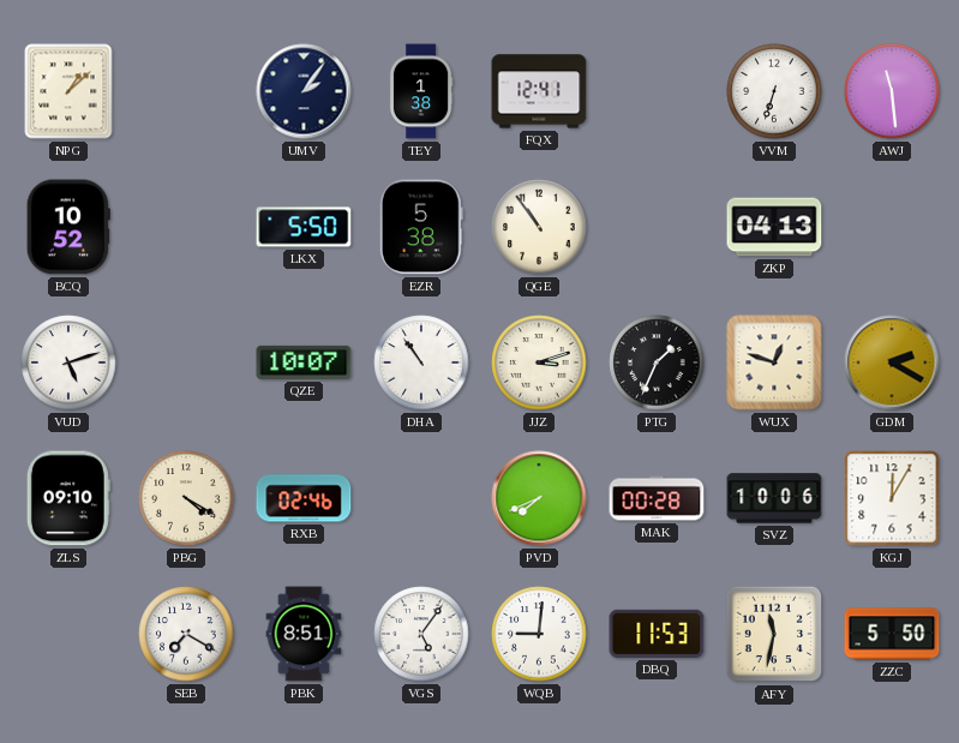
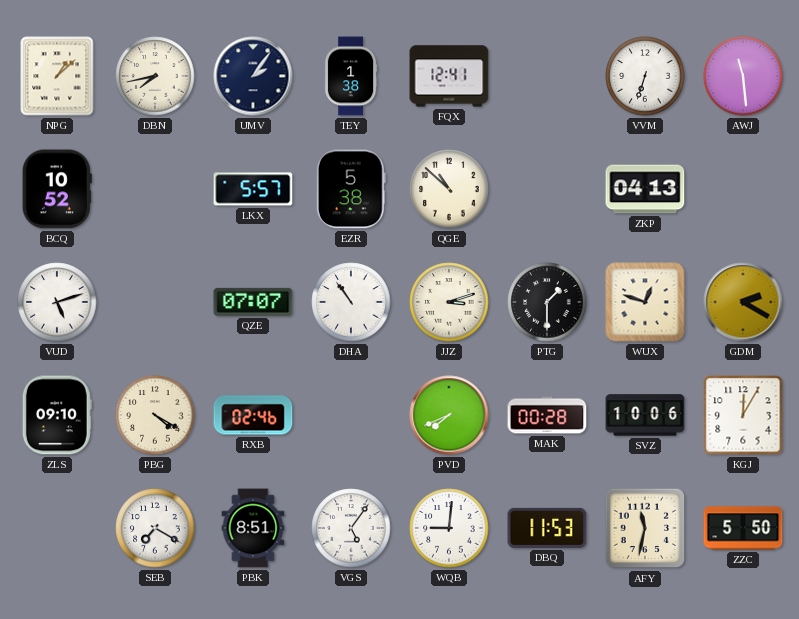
DBN: none -> 7:43 (155, 76)
LKX: 5:50 -> 5:57 (253, 189)
QGE: 10:54 -> 10:52 (449, 189)
QZE: 10:07 -> 07:07 (253, 302)
PTG: 1:34 -> 1:30 (547, 302)
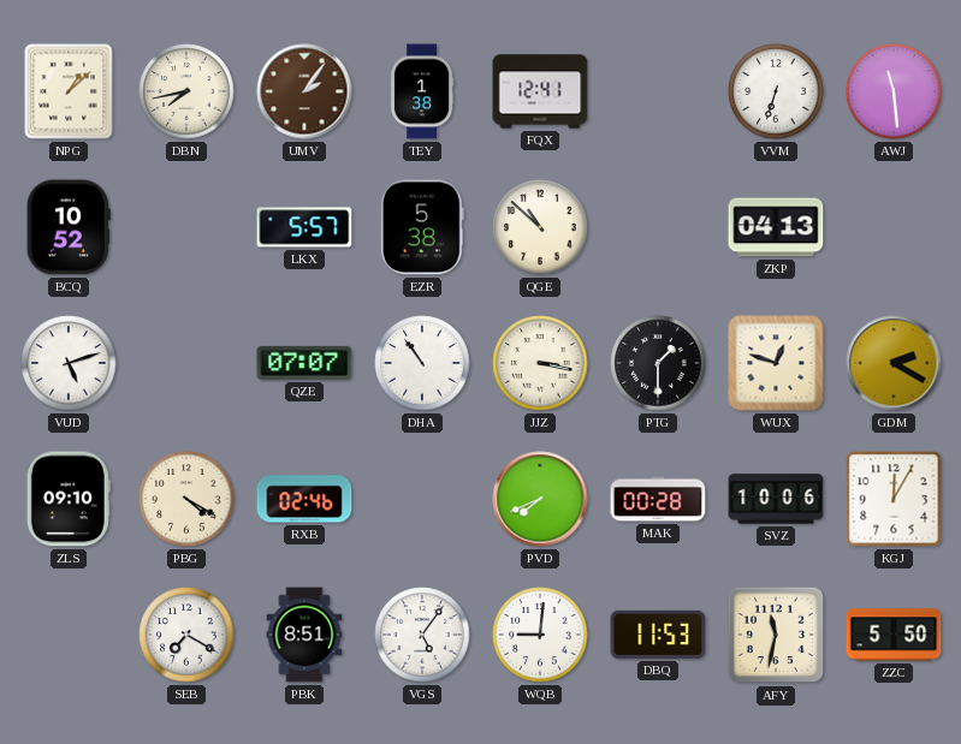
UMV dial: navy -> brown (304, 91)
JJZ: 3:12 -> 3:17 (540, 363)
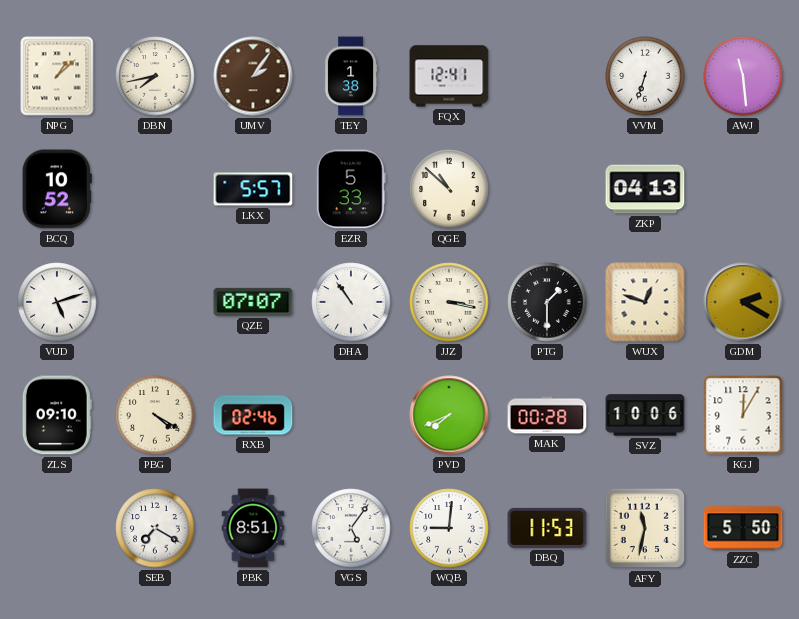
EZR: 5:38 -> 5:33 (351, 189)
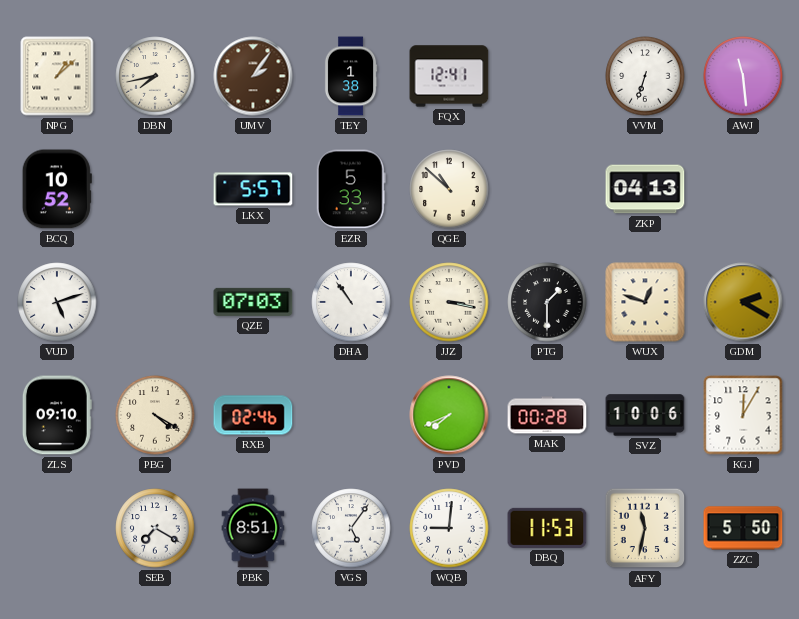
QZE: 07:07 -> 07:03 (253, 302)
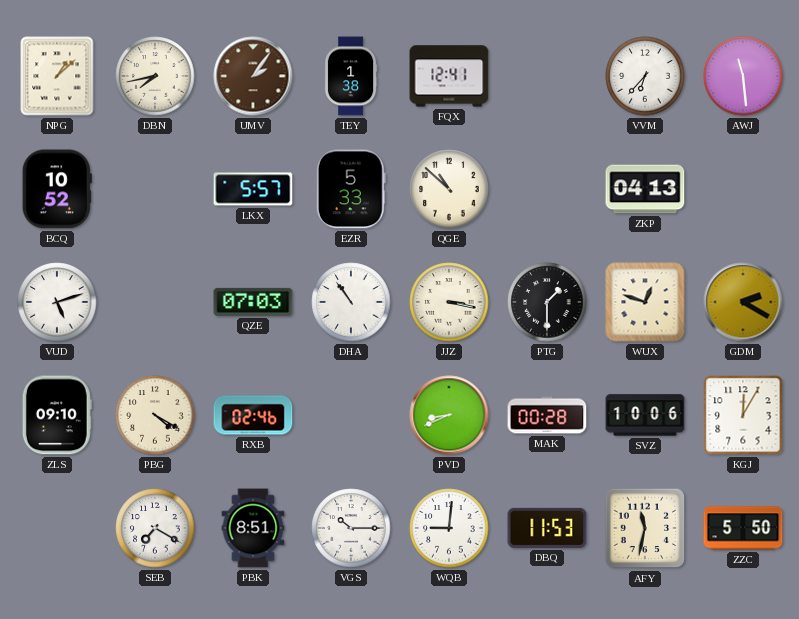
VVM: 6:33 -> 6:37 (645, 76)
PVD: 7:41 -> 8:41 (449, 415)
VGS: 5:06 -> 10:15 (351, 528)
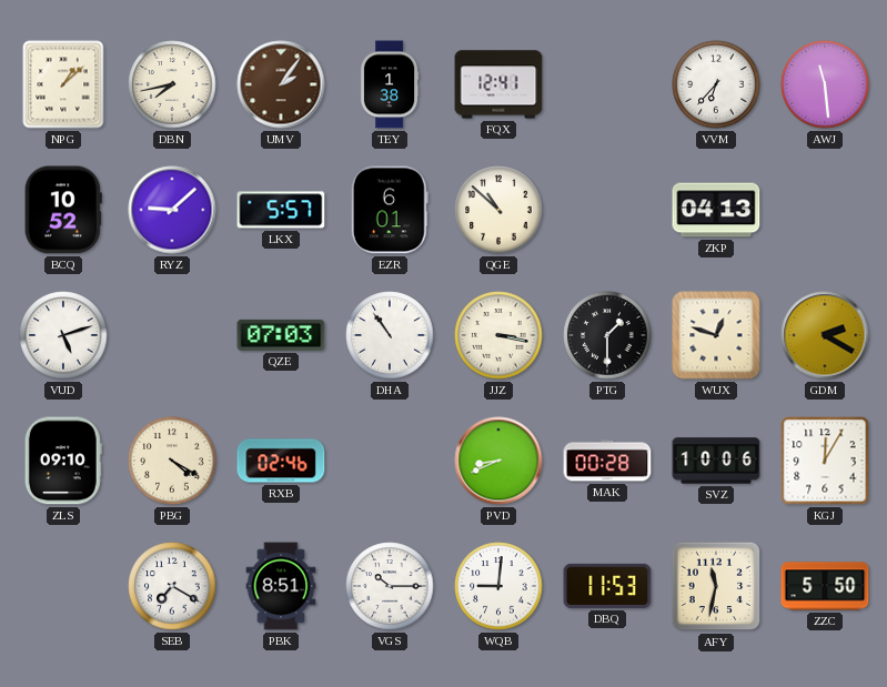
RYZ: none -> 9:08 (172, 210)
EZR: 5:33 -> 6:01 (390, 210)
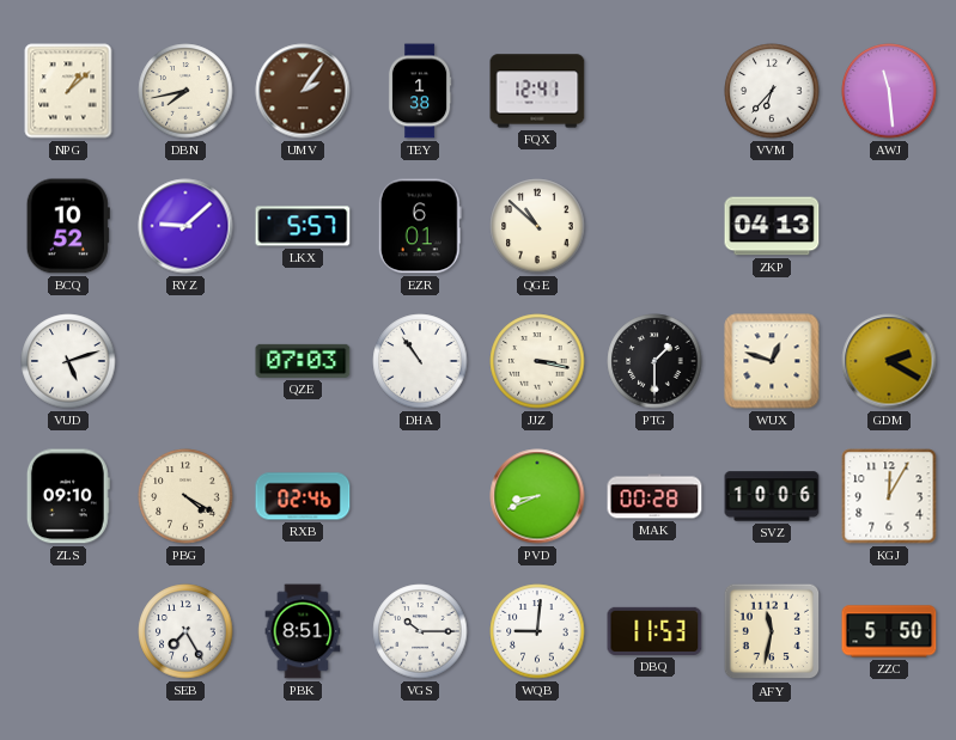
SEB: 7:20 -> 7:25 (185, 631)
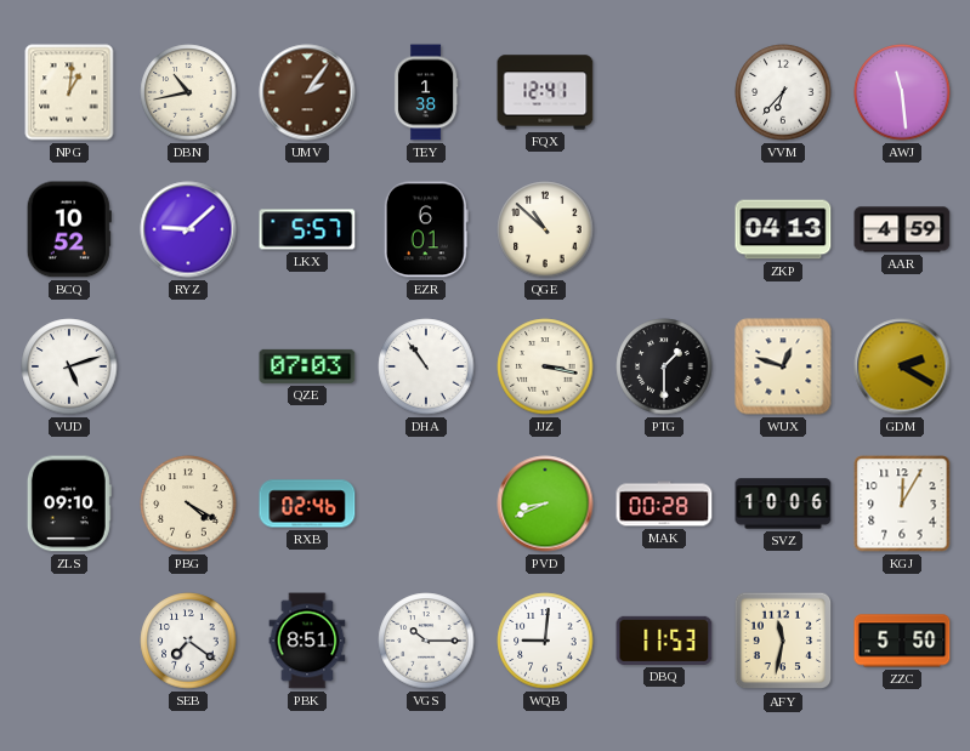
NPG: 1:08 -> 1:01 (69, 92)
DBN: 7:43 -> 10:43 (188, 92)
AAR: none -> 4:59 (902, 229)
SEB: 7:25 -> 7:21 (188, 641)
